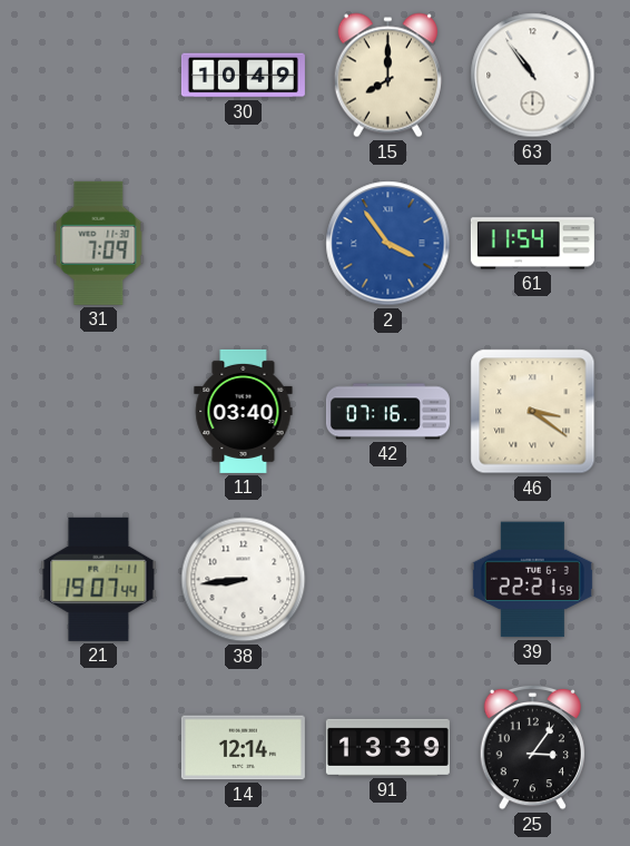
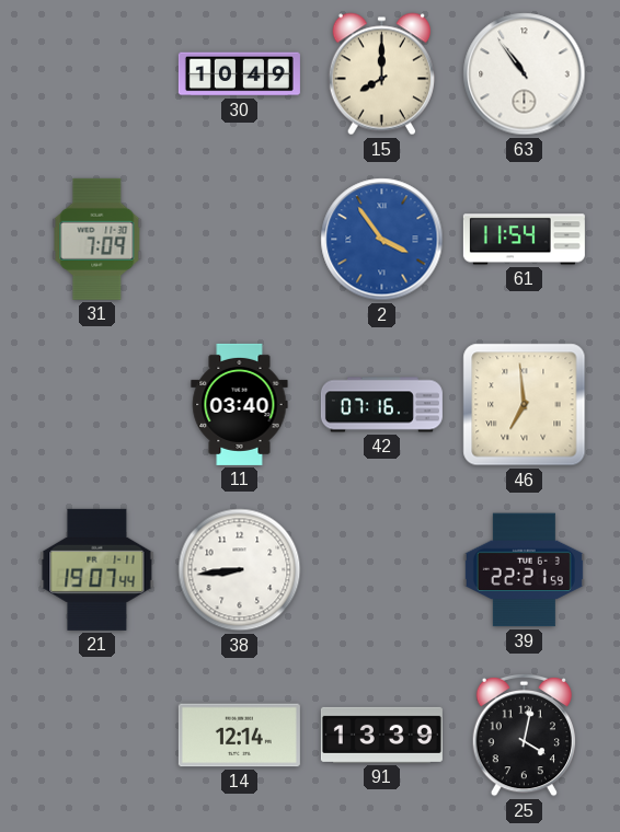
46: 3:21 -> 6:59 (525, 405)
25: 3:06 -> 4:02 (524, 735)
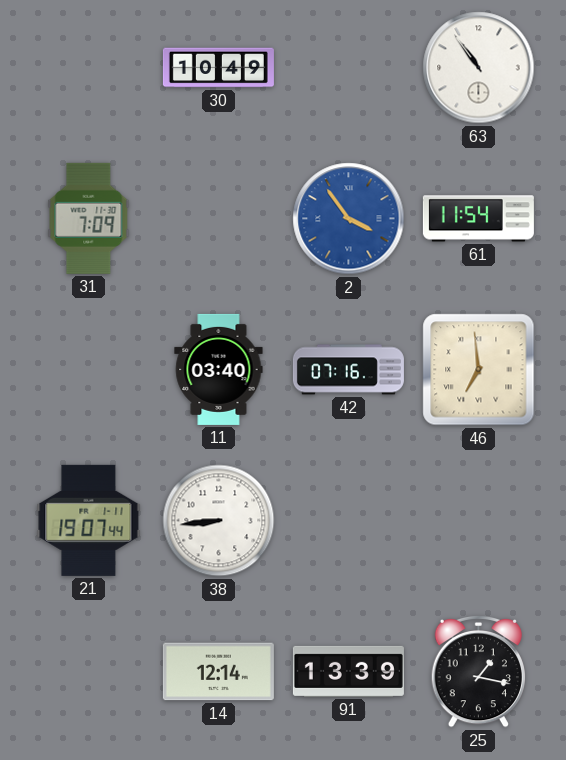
15: 8:00 -> none (381, 74)
39: 22:21 -> none (524, 570)
25: 4:02 -> 1:17 (478, 671)
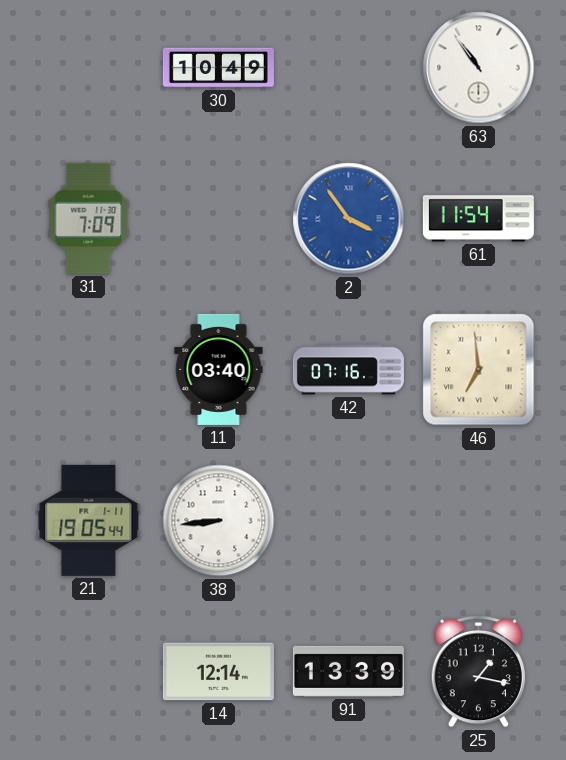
21: 19:07 -> 19:05 (89, 520)
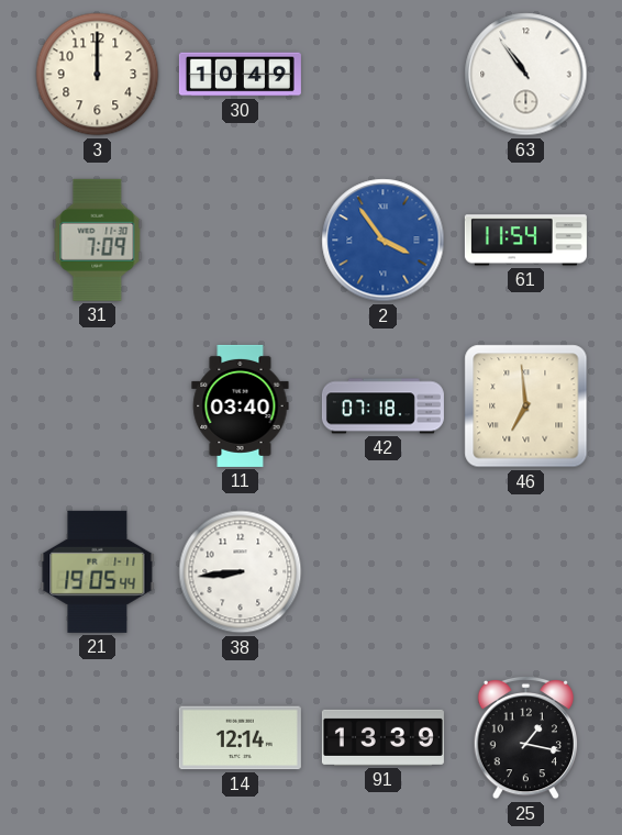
3: none -> 12:00 (98, 75)
42: 07:16 -> 07:18 (382, 407)
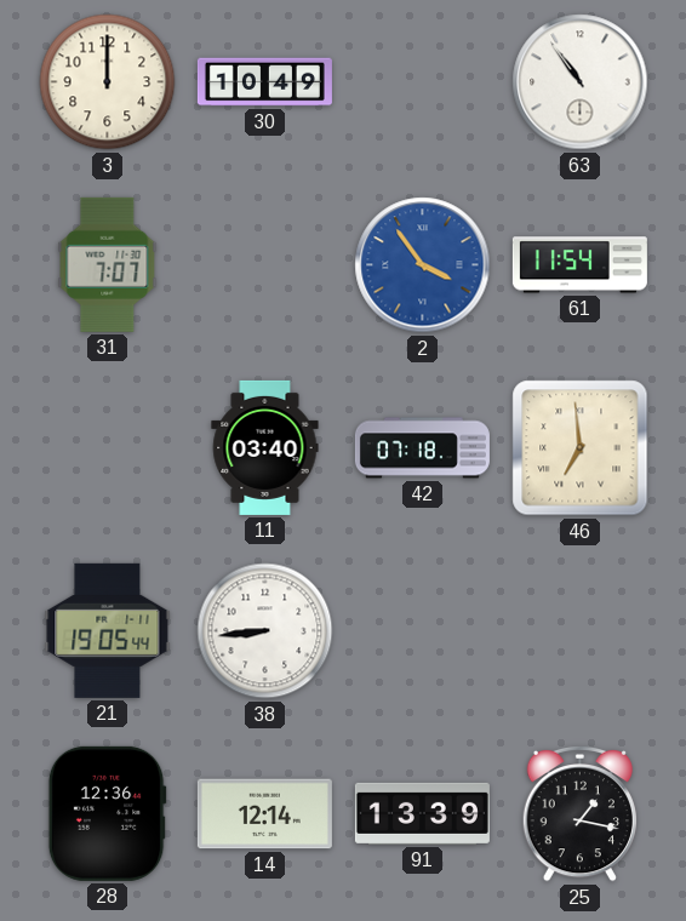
31: 7:09 -> 7:07 (108, 264)
28: none -> 12:36 (107, 813)
